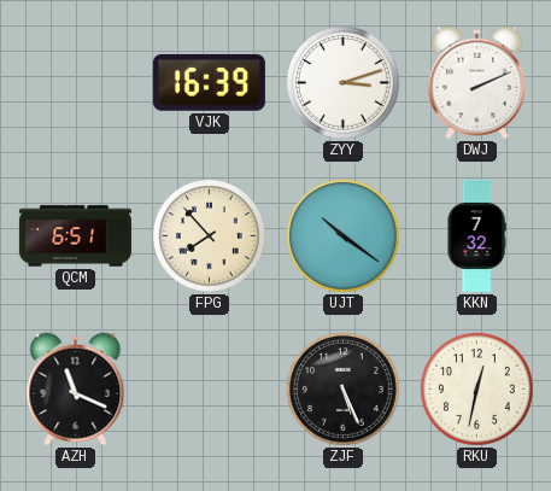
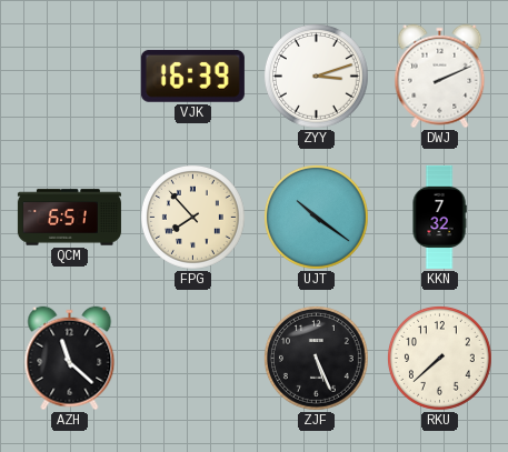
AZH: 11:19 -> 11:22 (70, 359)
RKU: 12:32 -> 7:38 (440, 359)
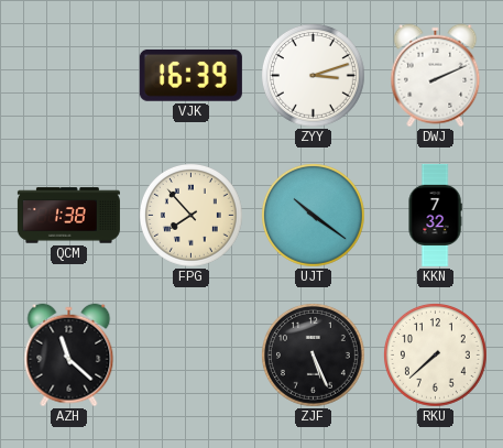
QCM: 6:51 -> 1:38 (68, 216)
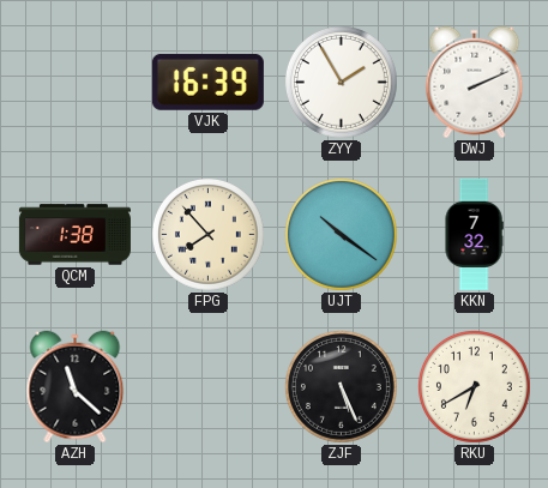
ZYY: 3:12 -> 1:55 (342, 83)
RKU: 7:38 -> 6:40 (475, 387)
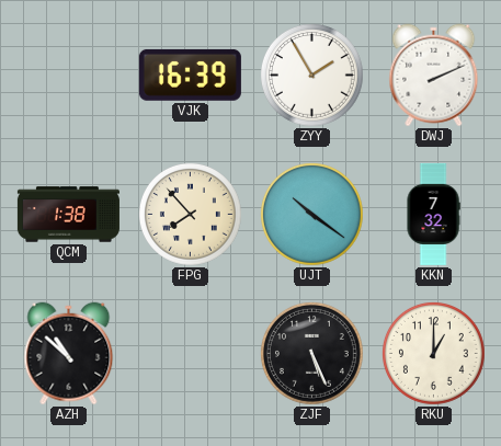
AZH: 11:22 -> 10:52 (69, 354)
RKU: 6:40 -> 1:00 (434, 354)
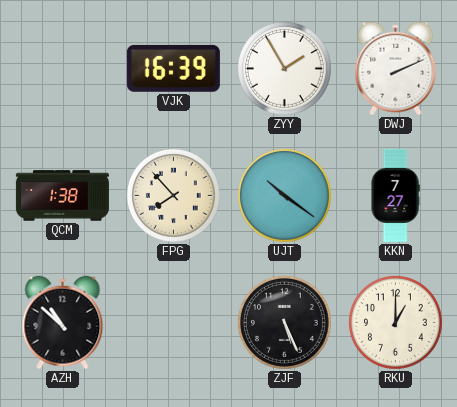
KKN: 7:32 -> 7:27 (395, 195)
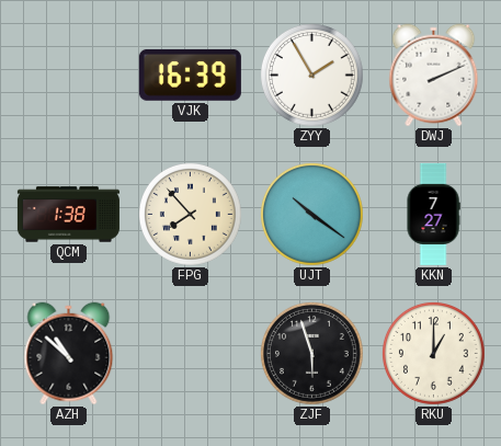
ZJF: 5:26 -> 5:57 (312, 354)
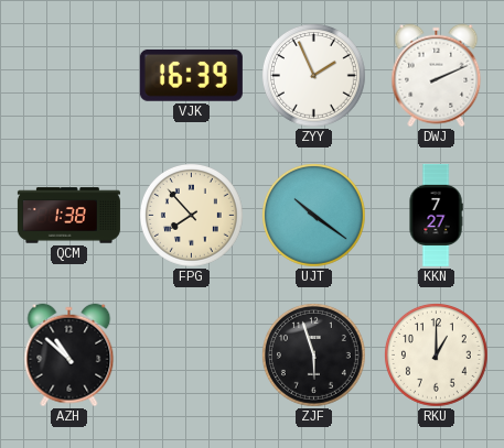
ZYY: 1:55 -> 1:56 (314, 76)
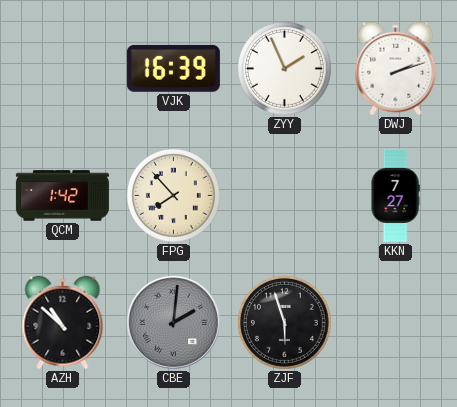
DWJ: 2:11 -> 2:12 (396, 69)
QCM: 1:38 -> 1:42 (62, 196)
UJT: 10:21 -> none (314, 216)
CBE: none -> 2:01 (173, 322)
RKU: 1:00 -> none (437, 356)
